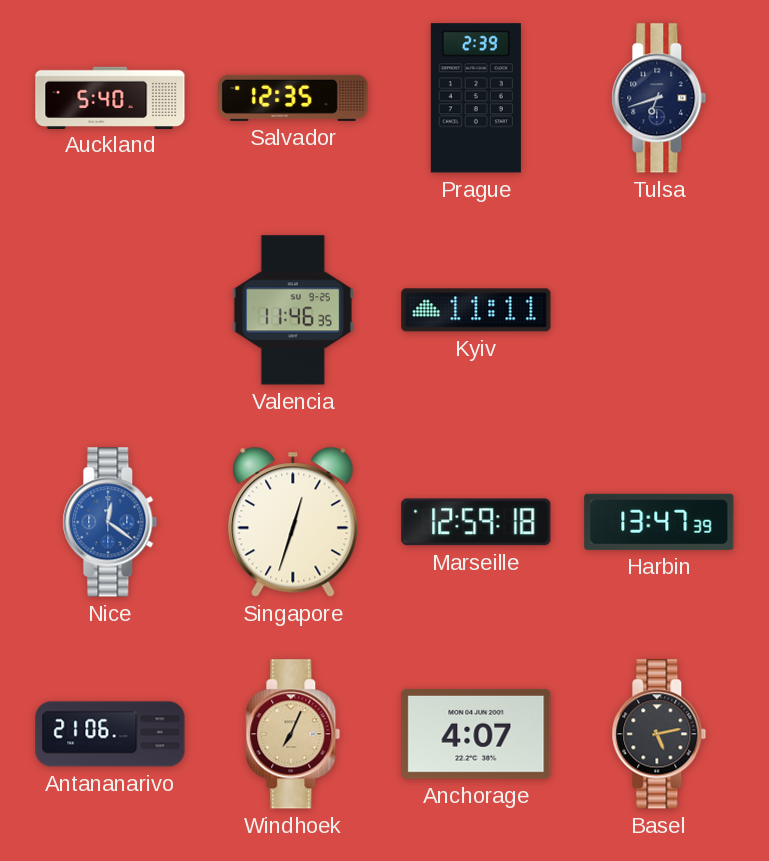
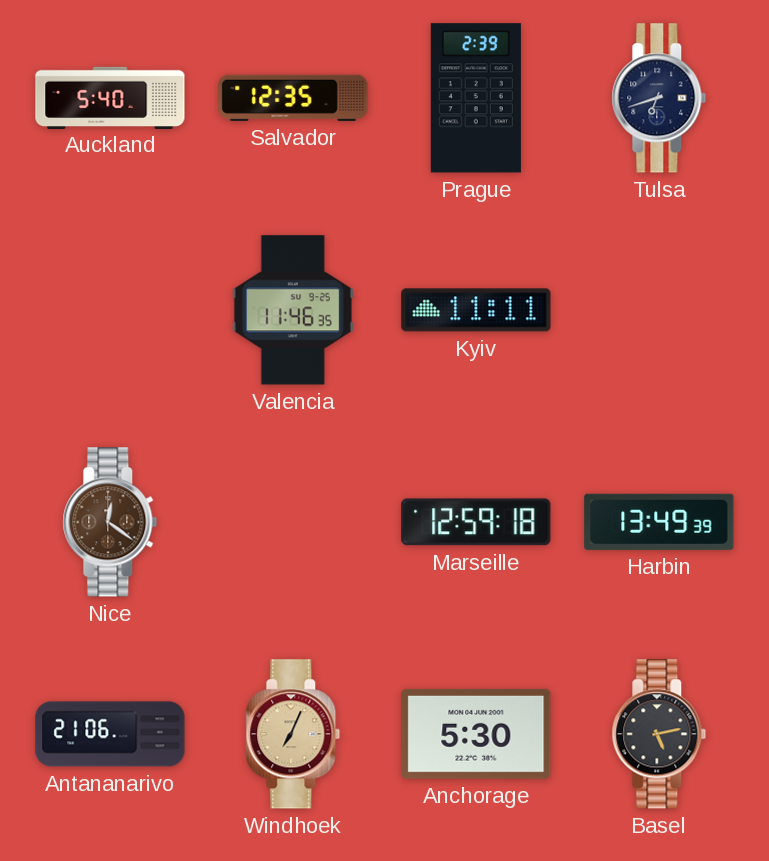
Nice dial: blue -> brown (110, 522)
Singapore: 12:33 -> none (293, 522)
Harbin: 13:47 -> 13:49 (659, 522)
Anchorage: 4:07 -> 5:30 (476, 734)
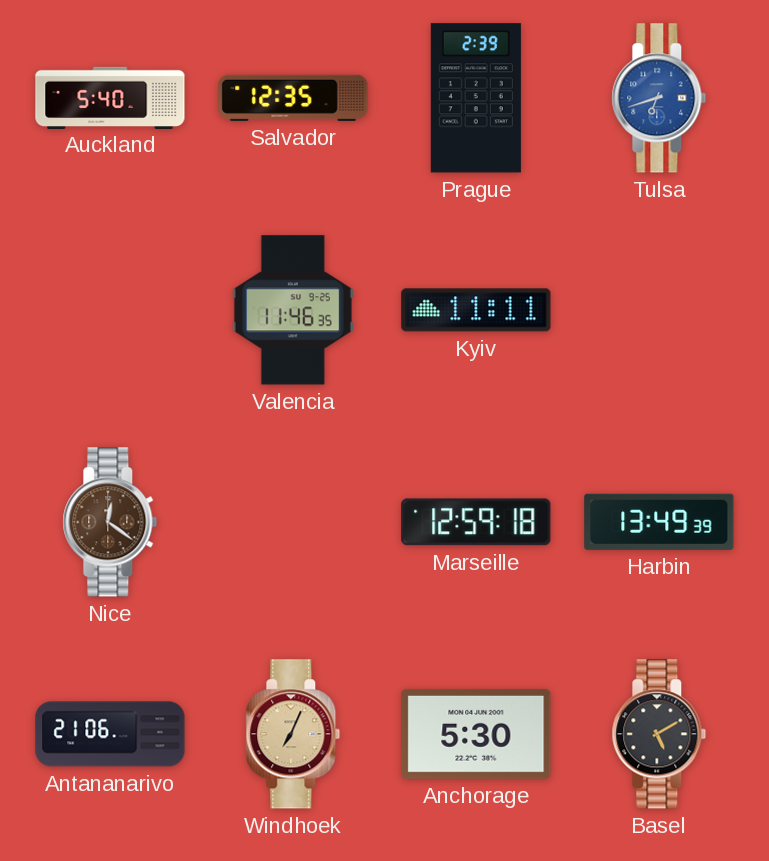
Tulsa dial: navy -> blue (659, 98)
Basel: 5:13 -> 5:10 (659, 734)
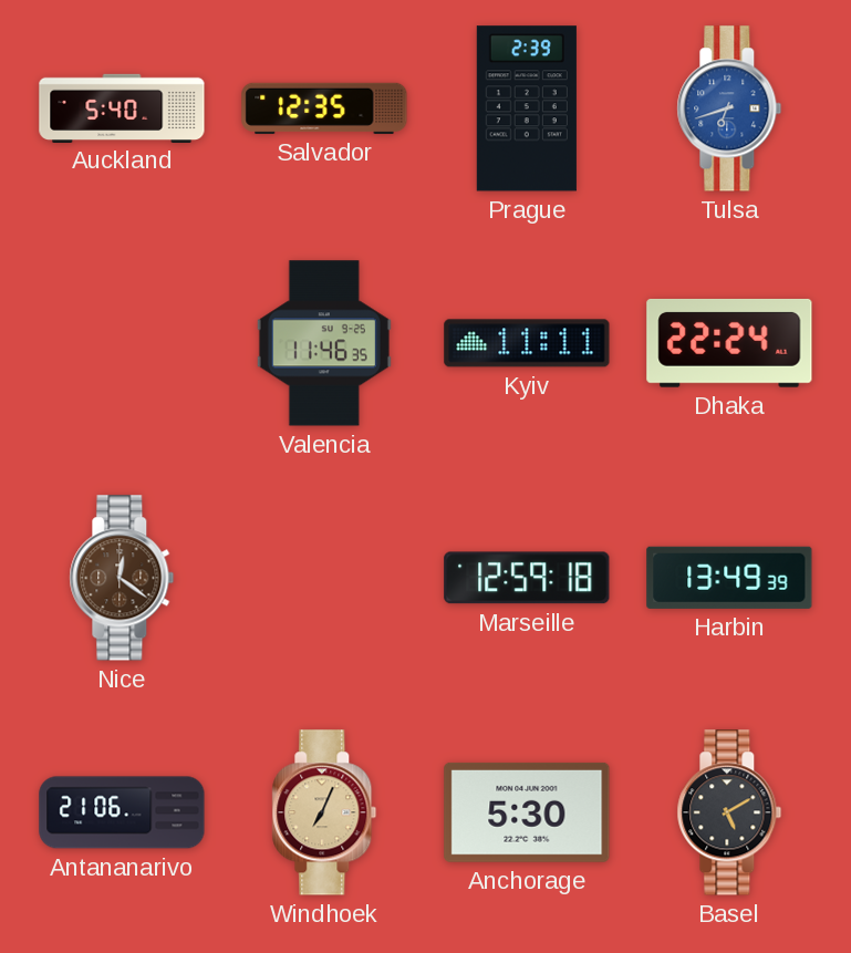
Dhaka: none -> 22:24 (729, 343)
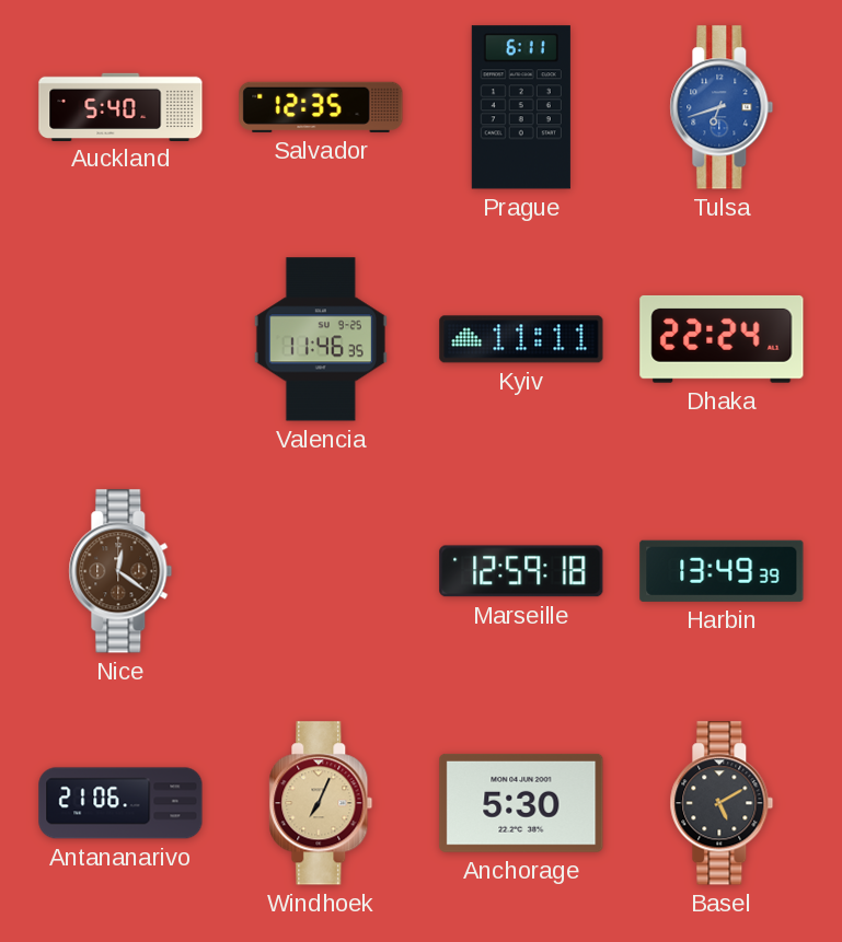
Prague: 2:39 -> 6:11 (521, 107)
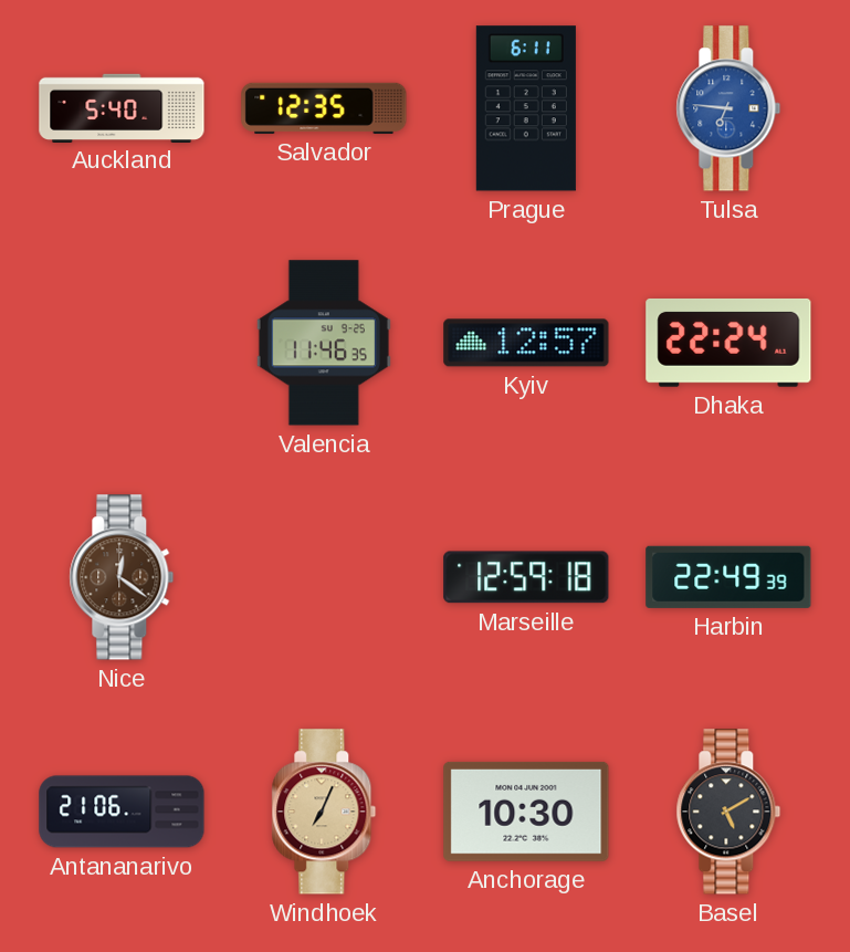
Tulsa: 6:42 -> 6:46 (728, 108)
Kyiv: 11:11 -> 12:57 (526, 343)
Harbin: 13:49 -> 22:49 (728, 577)
Anchorage: 5:30 -> 10:30 (526, 812)
